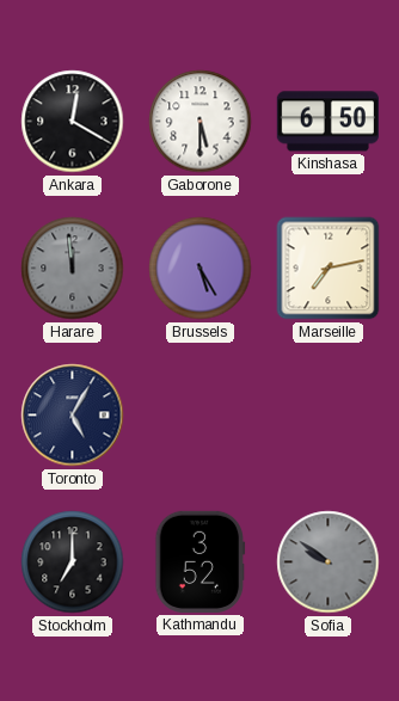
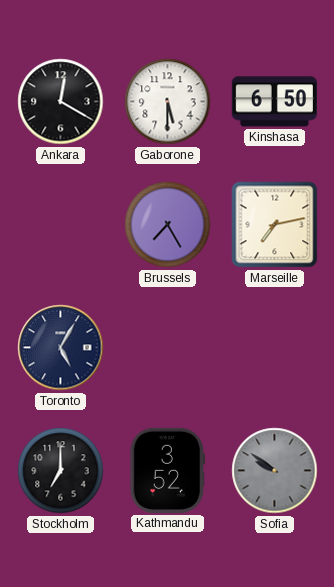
Harare: 11:59 -> none (73, 269)
Brussels: 5:25 -> 7:25 (168, 225)
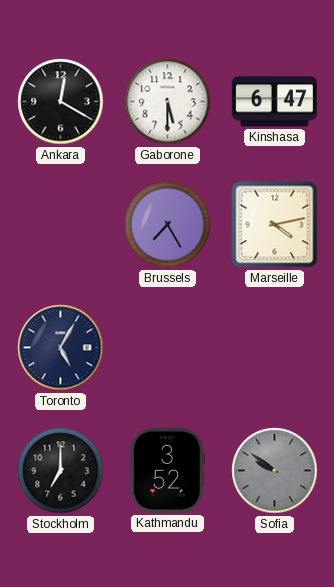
Kinshasa: 6:50 -> 6:47 (274, 102)
Marseille: 7:13 -> 4:13 (275, 225)
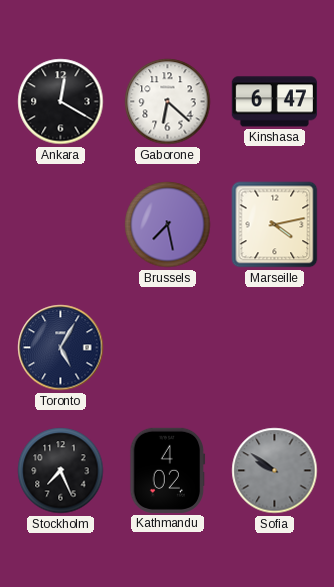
Gaborone: 5:30 -> 6:22 (168, 102)
Brussels: 7:25 -> 7:28 (168, 225)
Stockholm: 7:00 -> 7:26 (61, 471)
Kathmandu: 3:52 -> 4:02 (168, 470)
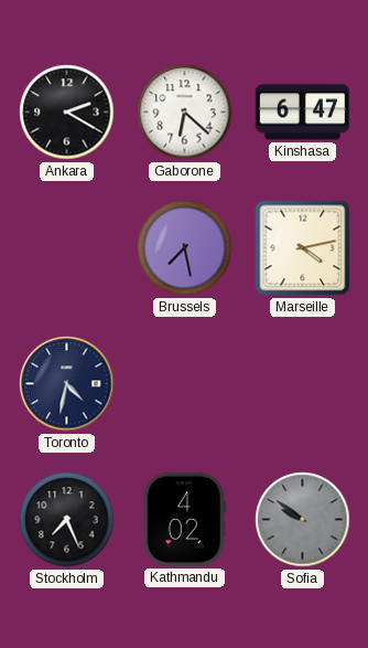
Ankara: 12:20 -> 2:20 (67, 113)
Toronto: 5:05 -> 4:32 (67, 384)
